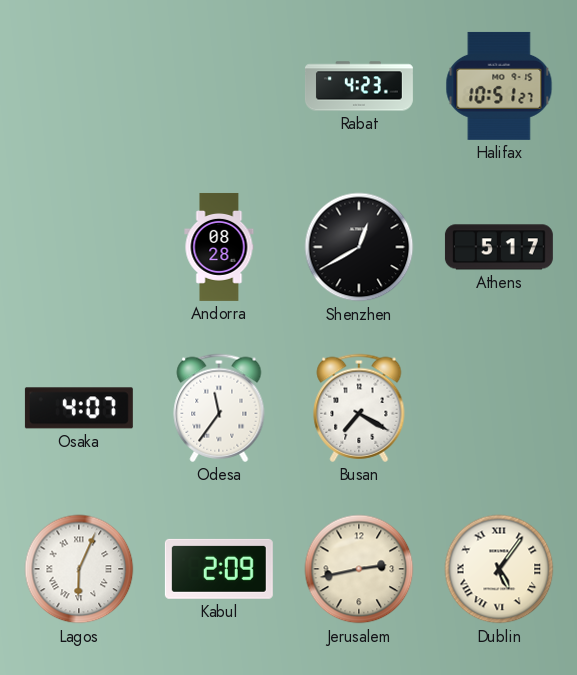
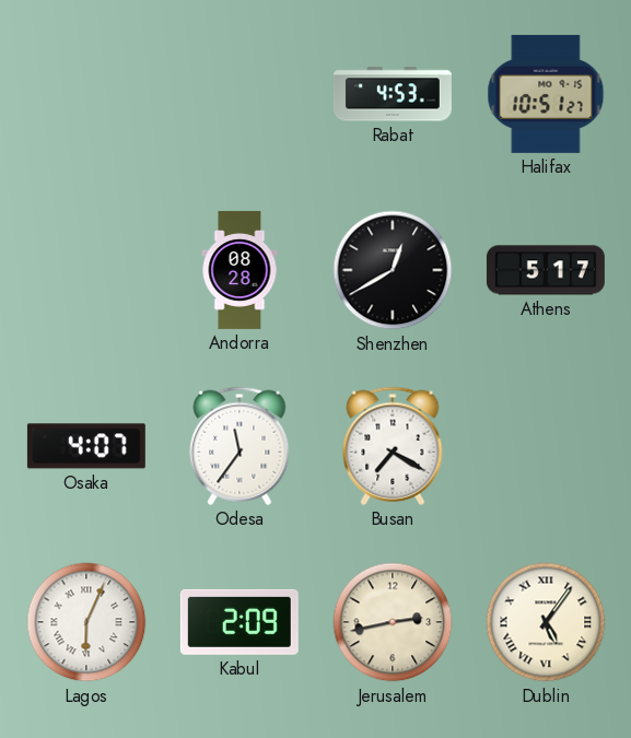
Rabat: 4:23 -> 4:53 (393, 94)
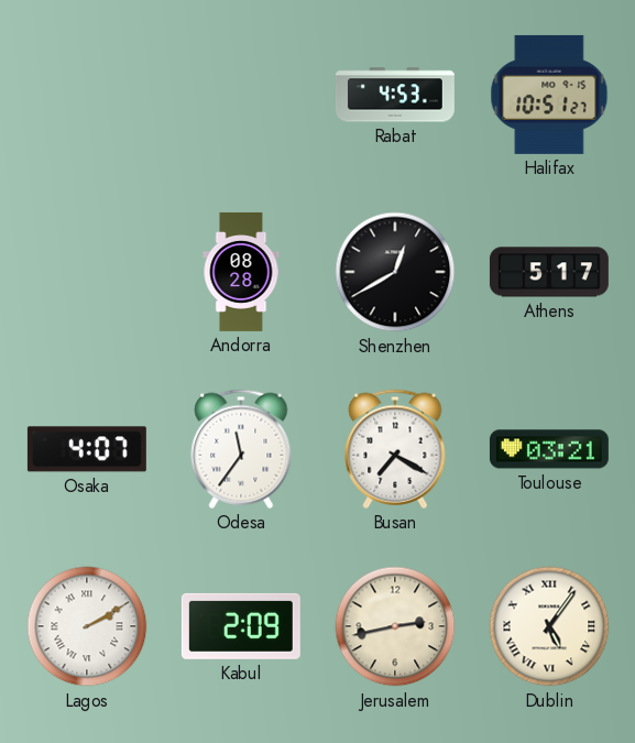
Toulouse: none -> 03:21 (549, 449)
Lagos: 6:04 -> 2:10 (87, 626)
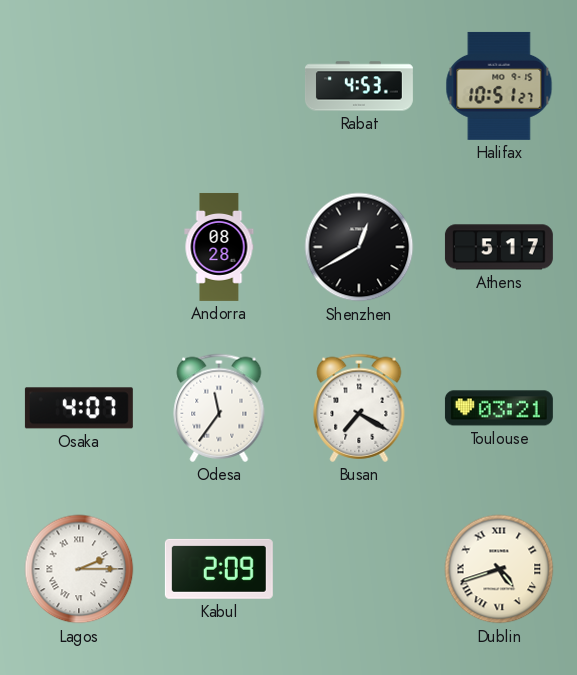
Lagos: 2:10 -> 2:15 (79, 569)
Jerusalem: 2:43 -> none (395, 626)
Dublin: 5:06 -> 4:42 (499, 569)
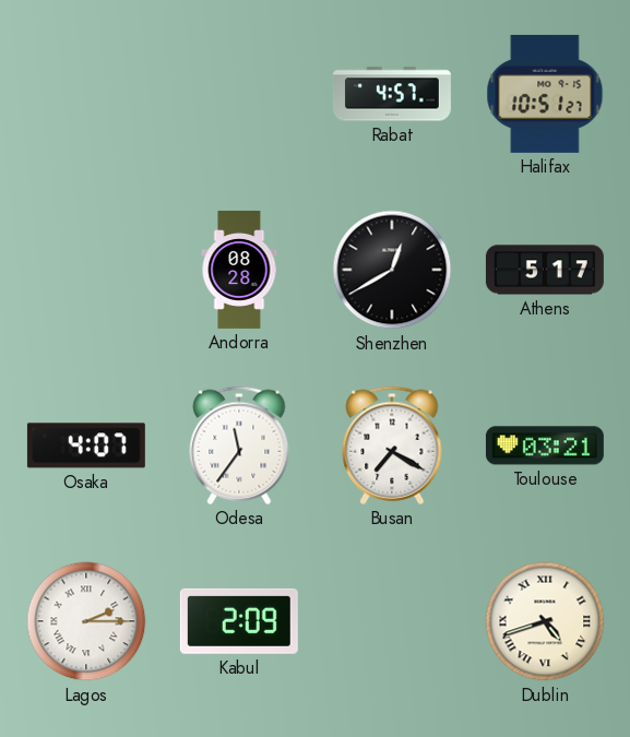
Rabat: 4:53 -> 4:57 (392, 94)
